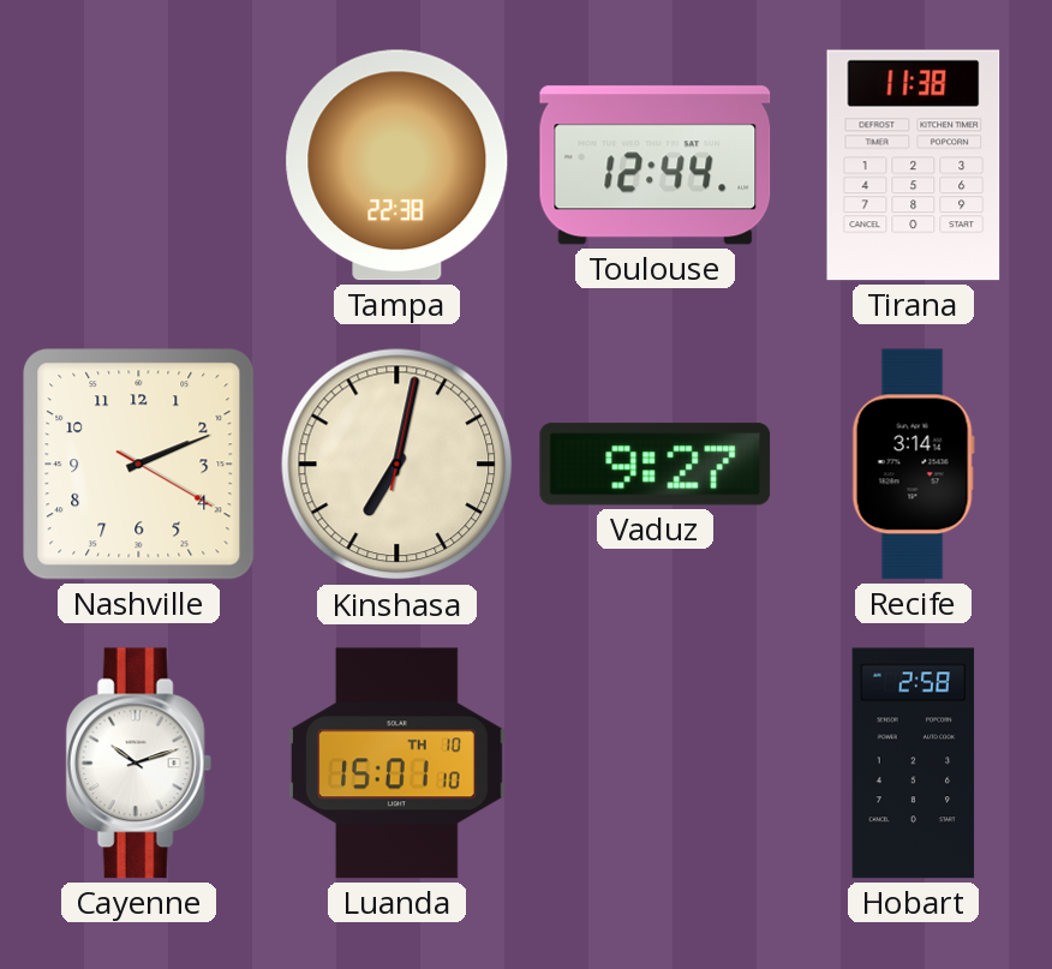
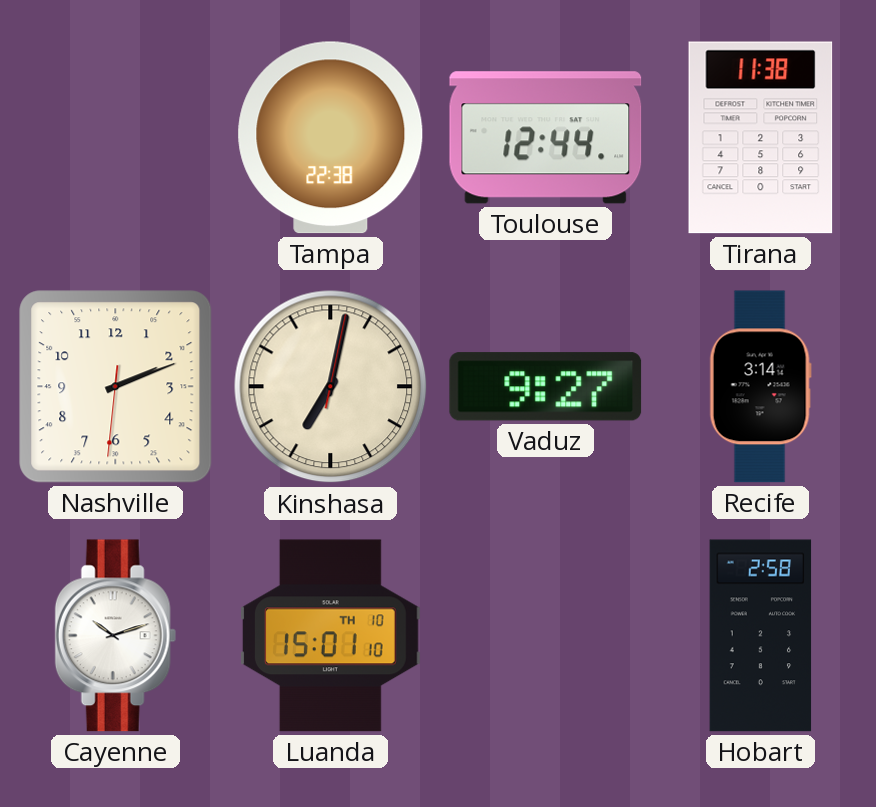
Nashville: 2:11:20 -> 2:11:31 (116, 387)
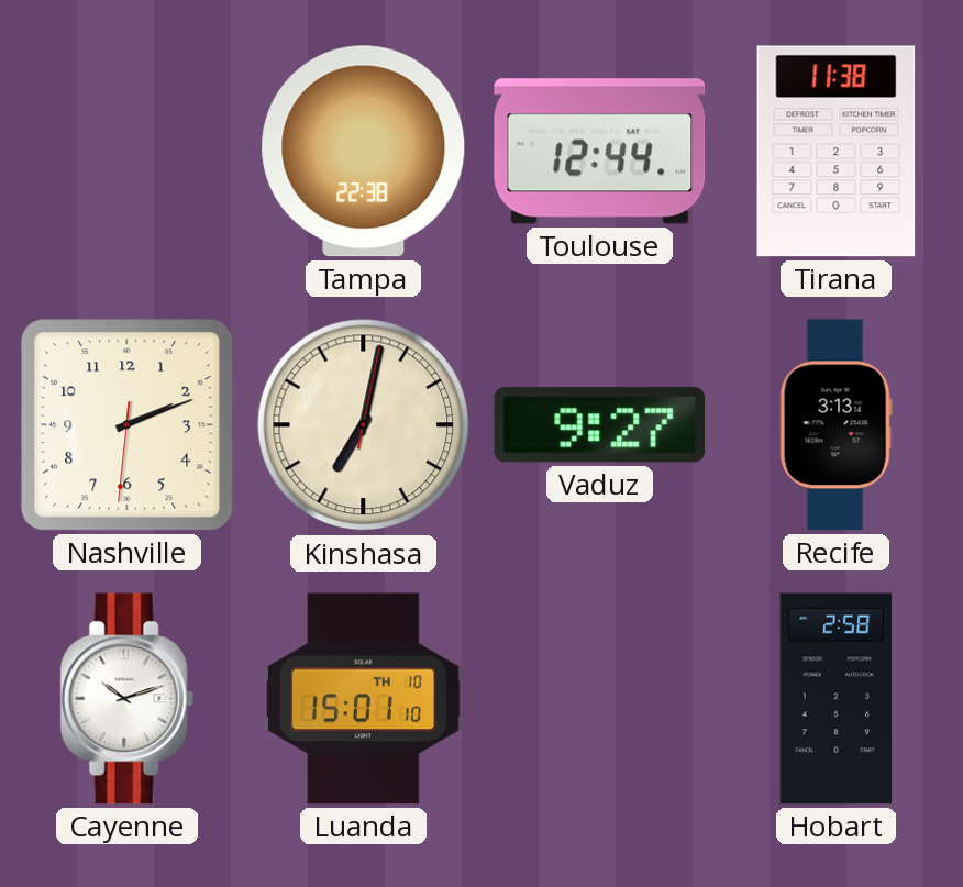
Recife: 3:14 -> 3:13 (835, 425)
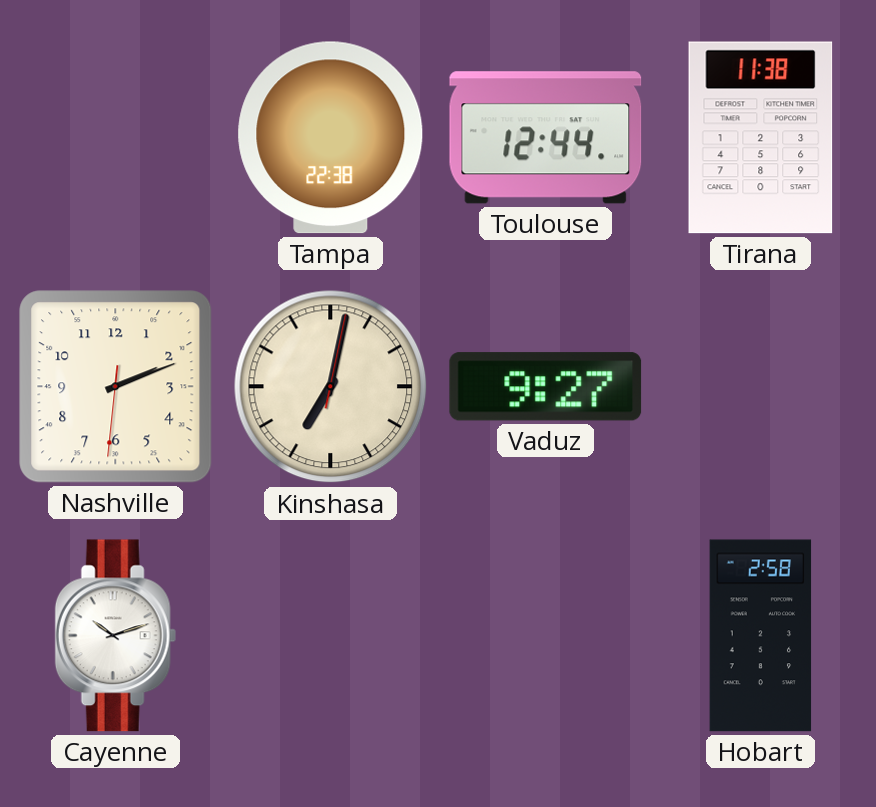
Recife: 3:13 -> none (835, 425)
Luanda: 15:01 -> none (363, 699)
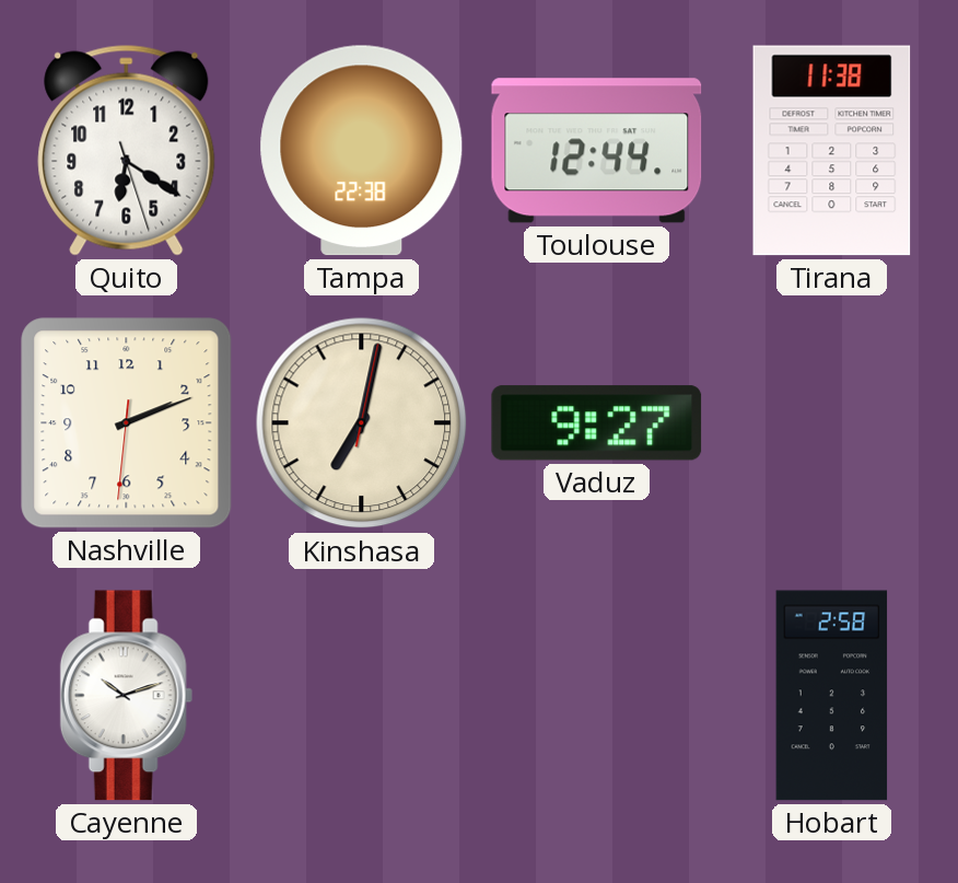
Quito: none -> 6:20 (127, 150)
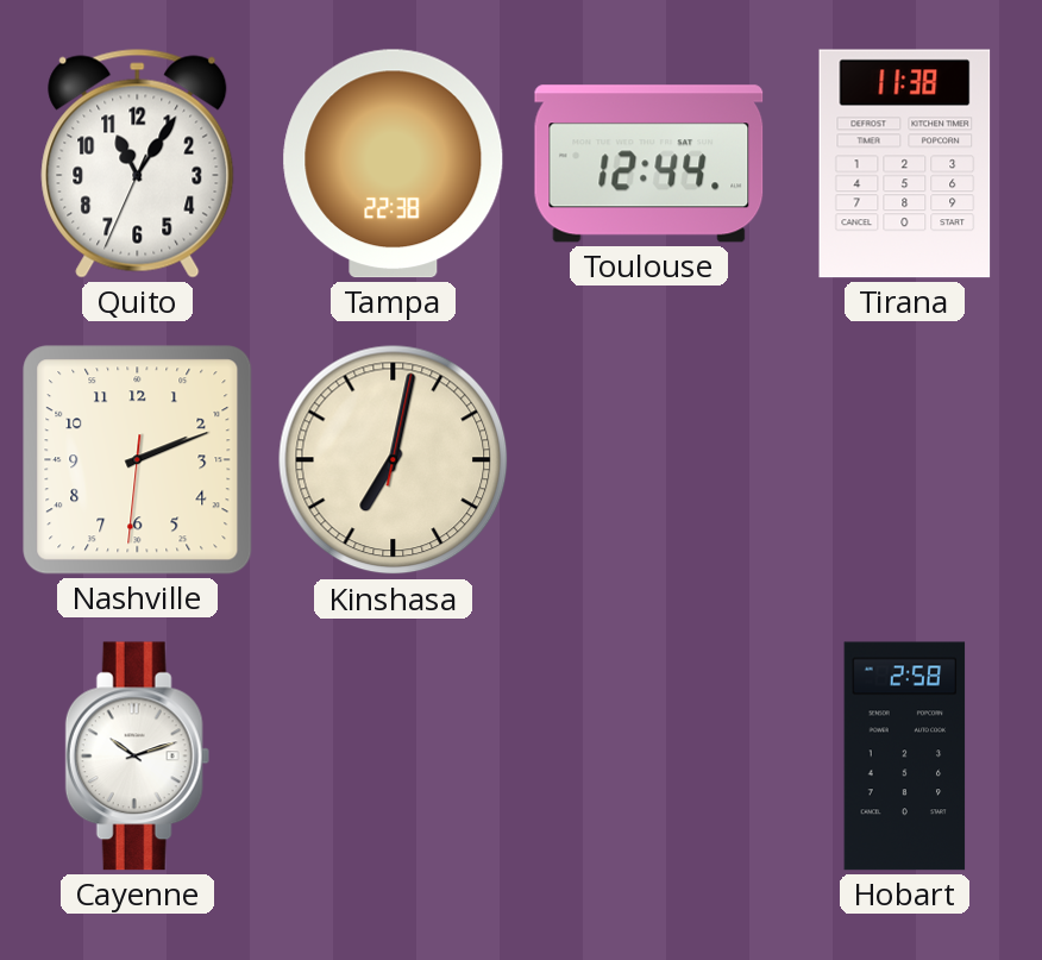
Quito: 6:20 -> 11:05 (138, 163)
Vaduz: 9:27 -> none (597, 423)
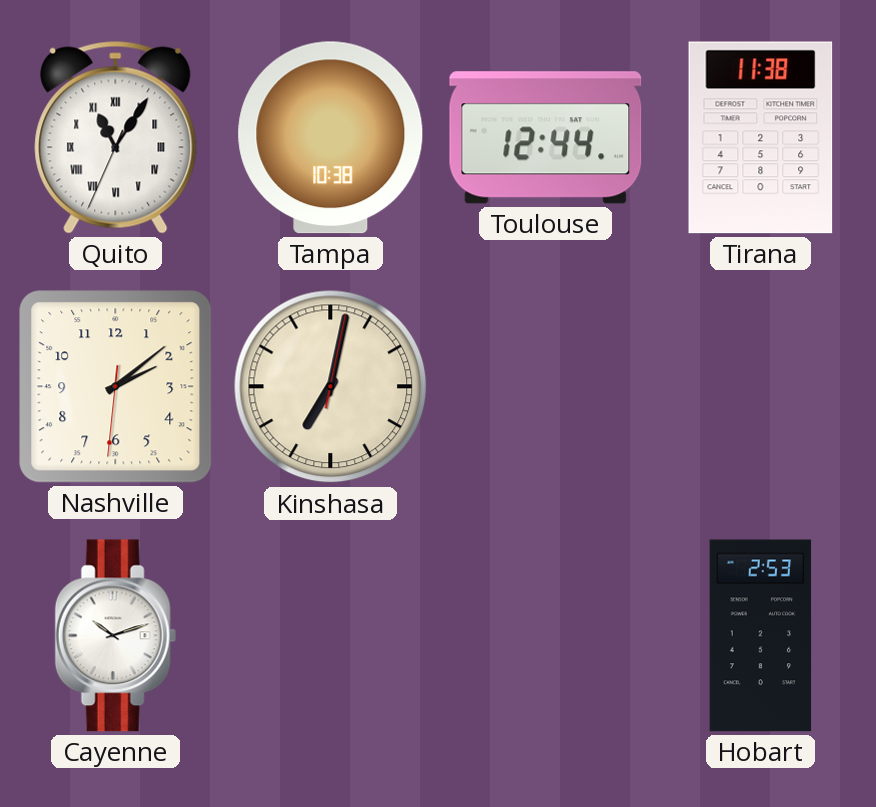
Quito numerals: Arabic -> Roman (116, 137)
Tampa: 22:38 -> 10:38 (331, 138)
Nashville: 2:11 -> 2:08 (116, 387)
Hobart: 2:58 -> 2:53 (761, 636)
